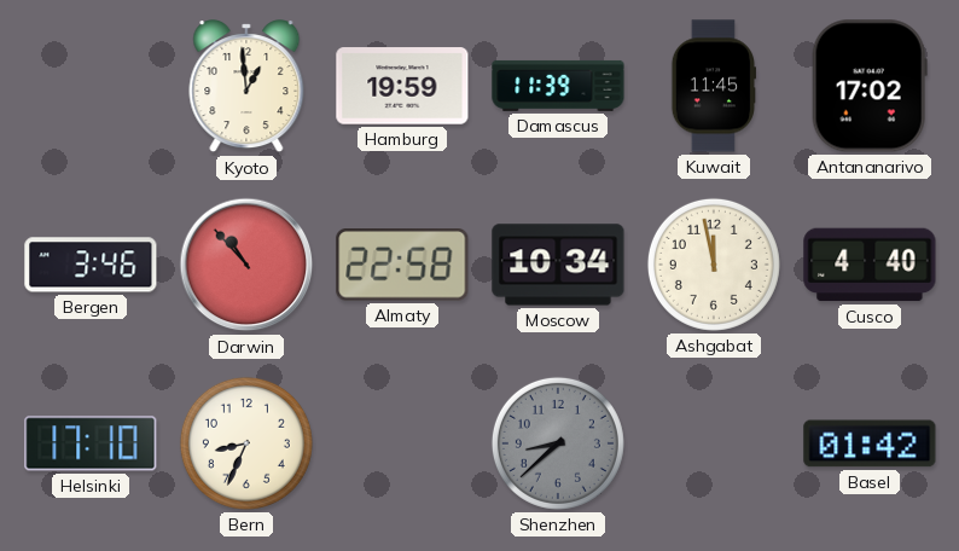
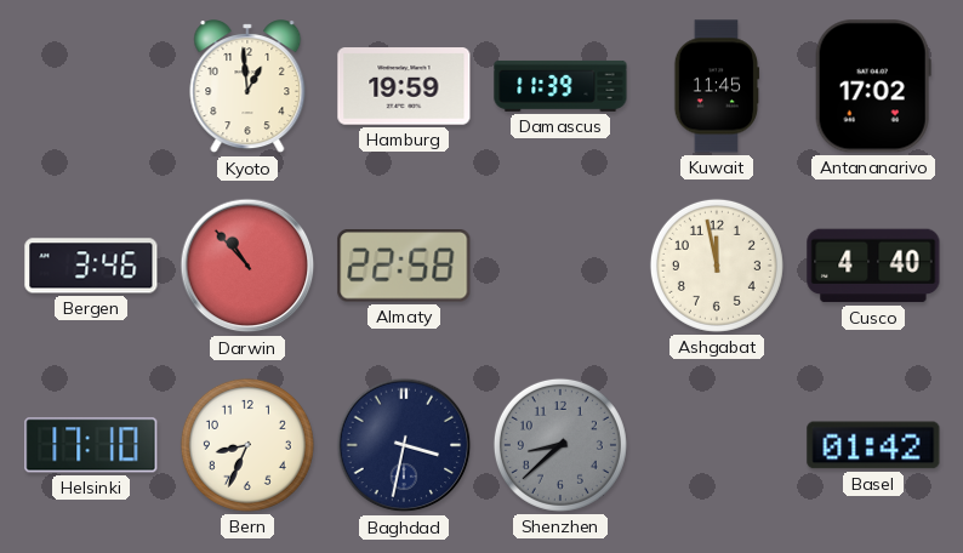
Moscow: 10:34 -> none (558, 265)
Baghdad: none -> 3:32 (404, 445)
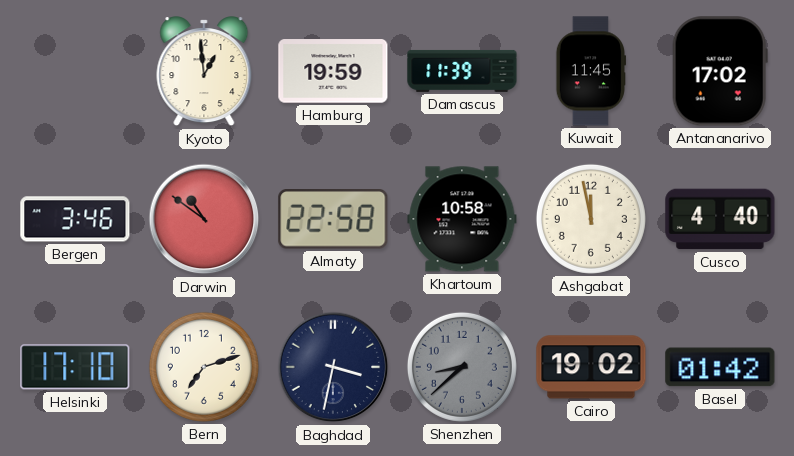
Darwin: 10:53 -> 10:51 (204, 219)
Khartoum: none -> 10:58 (462, 219)
Bern: 8:34 -> 7:12 (204, 367)
Cairo: none -> 19:02 (591, 367)
